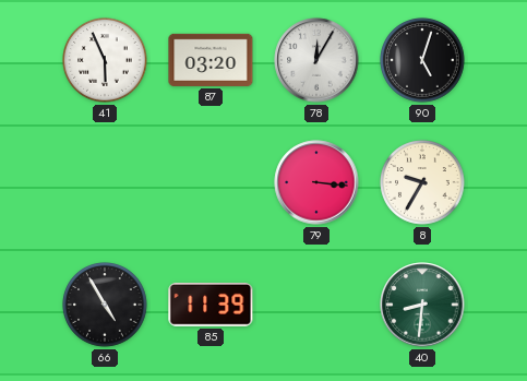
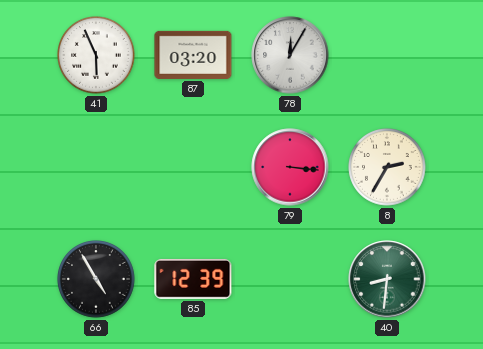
90: 5:03 -> none (422, 60)
8: 9:35 -> 2:35 (387, 167)
85: 11:39 -> 12:39 (193, 279)
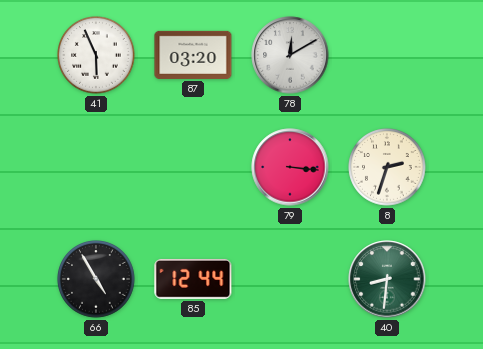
78: 12:05 -> 12:10 (290, 55)
8: 2:35 -> 2:33 (387, 167)
85: 12:39 -> 12:44 (193, 279)
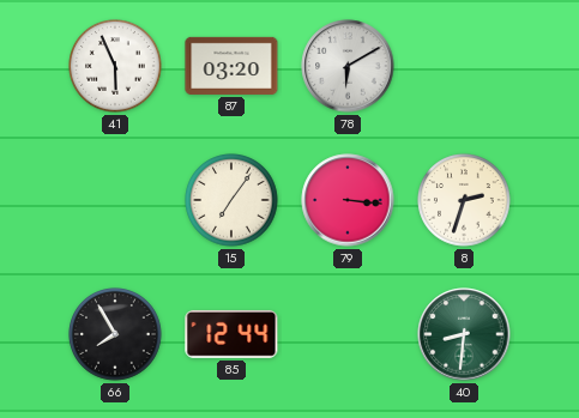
78: 12:10 -> 6:10 (348, 66)
15: none -> 7:06 (231, 200)
66: 4:55 -> 7:55 (115, 334)
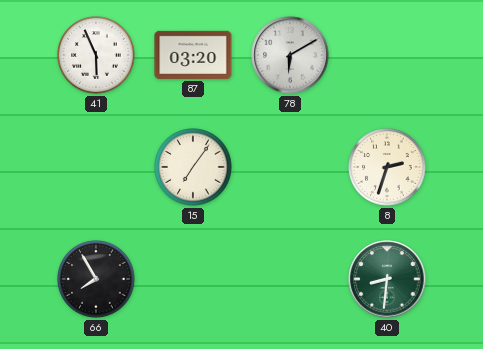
79: 3:16 -> none (348, 200)
85: 12:44 -> none (231, 334)
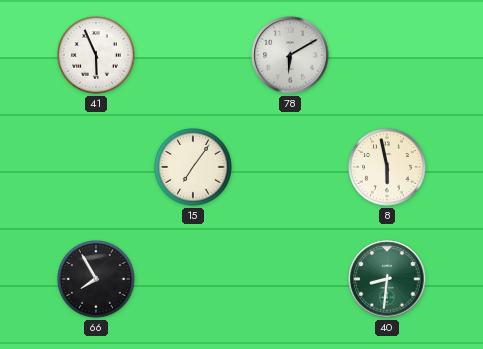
87: 03:20 -> none (193, 55)
8: 2:33 -> 5:58 (387, 167)
